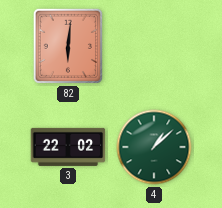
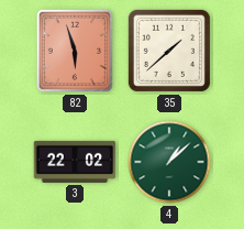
82: 6:01 -> 5:57 (75, 51)
35: none -> 1:38 (169, 51)
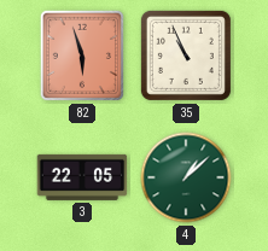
35: 1:38 -> 10:56 (186, 56)
3: 22:02 -> 22:05 (82, 177)
